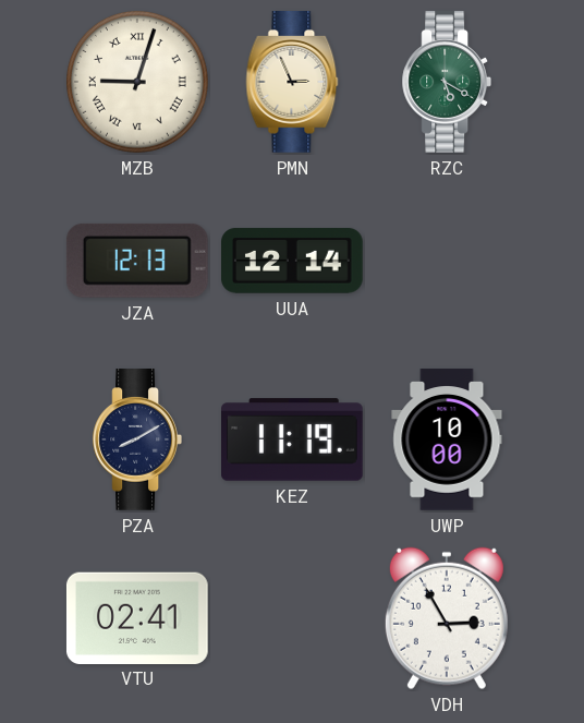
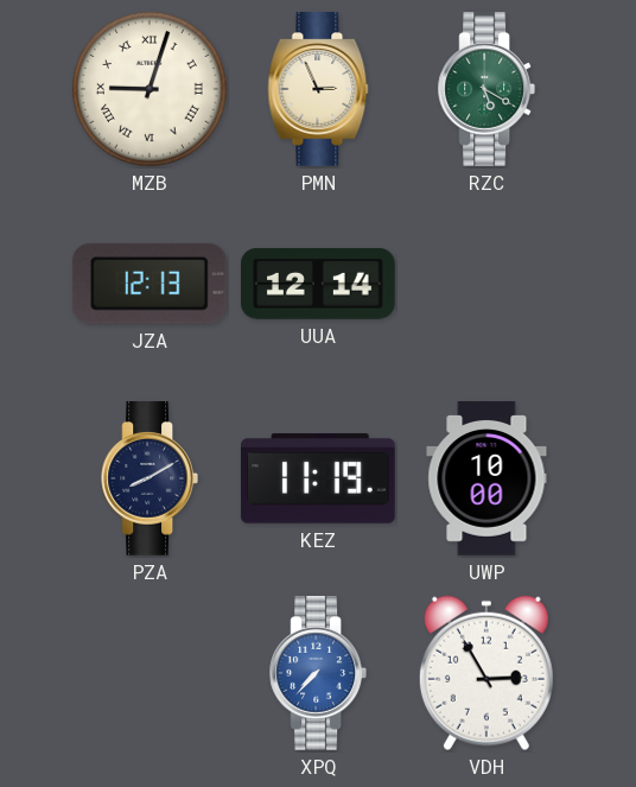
VTU: 02:41 -> none (137, 617)
XPQ: none -> 7:37 (317, 673)
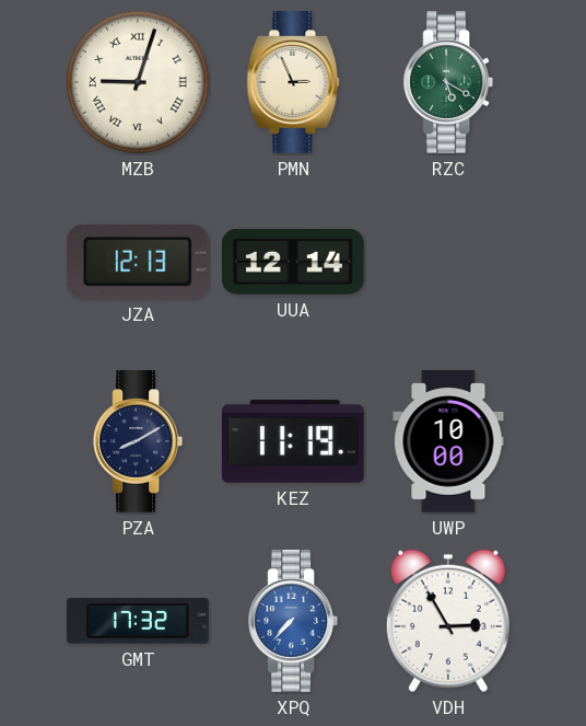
GMT: none -> 17:32 (138, 621)
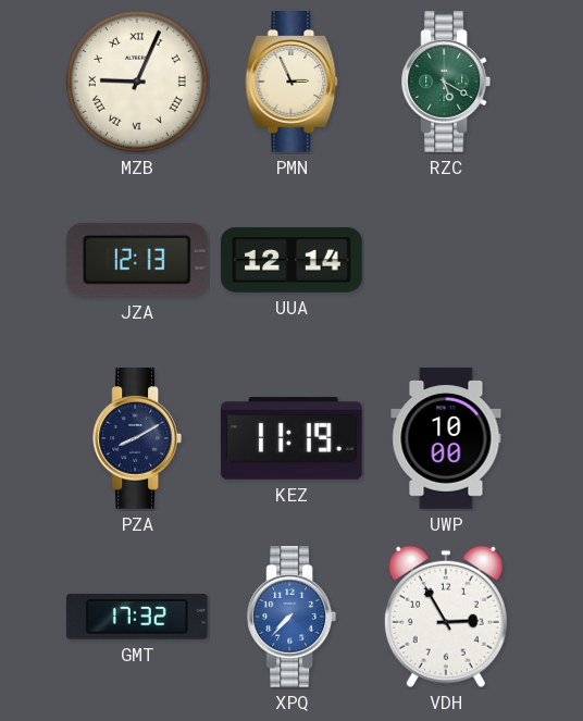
MZB: 9:03 -> 9:04 (137, 82)
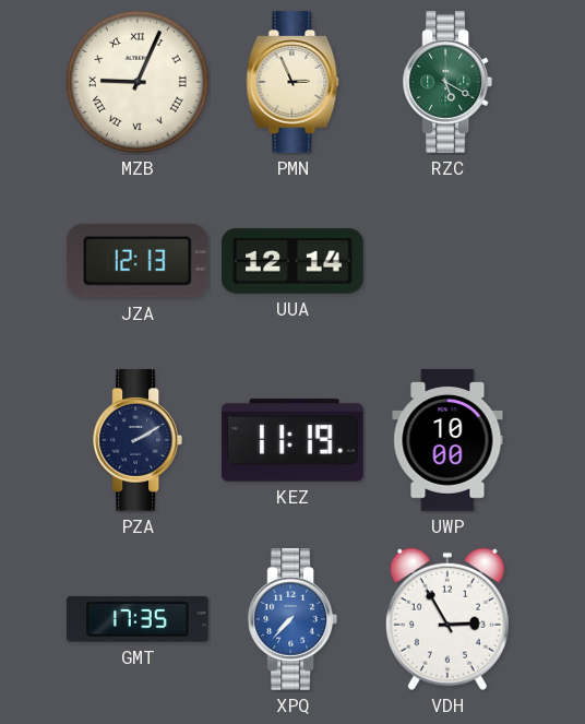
PZA: 8:10 -> 2:10 (136, 440)
GMT: 17:32 -> 17:35 (138, 619)
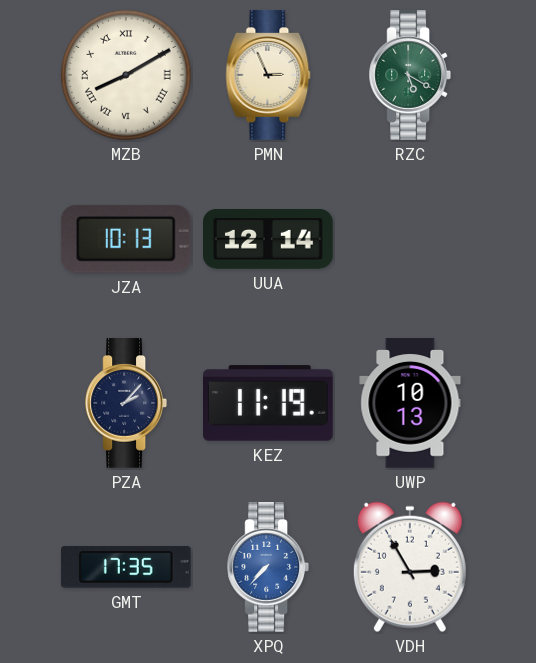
MZB: 9:04 -> 8:10 (126, 75)
JZA: 12:13 -> 10:13 (126, 239)
PZA: 2:10 -> 2:07 (125, 403)
UWP: 10:00 -> 10:13 (410, 403)
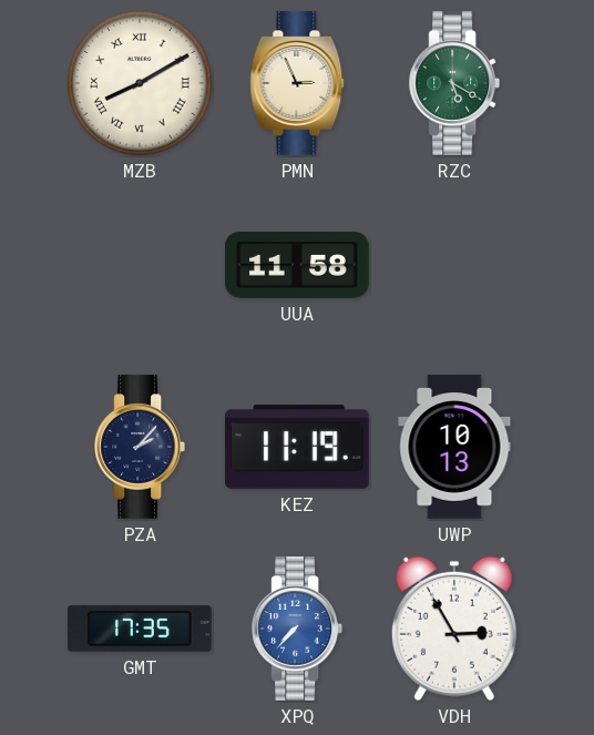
JZA: 10:13 -> none (126, 239)
UUA: 12:14 -> 11:58 (298, 265)
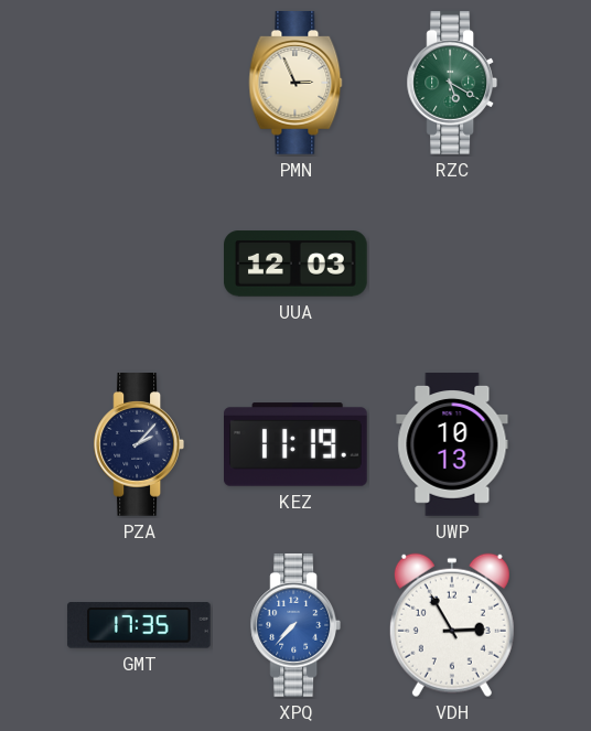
MZB: 8:10 -> none (140, 83)
UUA: 11:58 -> 12:03 (297, 264)
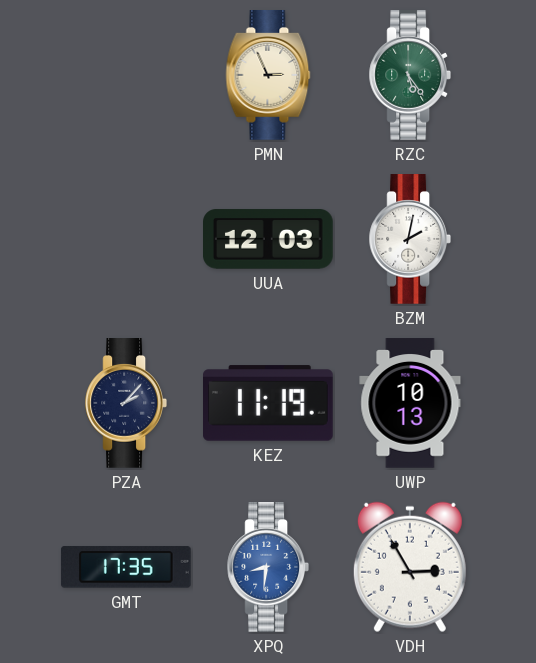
RZC: 5:20 -> 5:24 (409, 75)
BZM: none -> 2:02 (409, 239)
XPQ: 7:37 -> 8:31 (267, 567)
